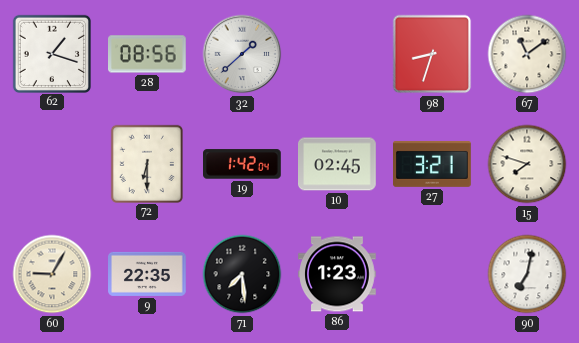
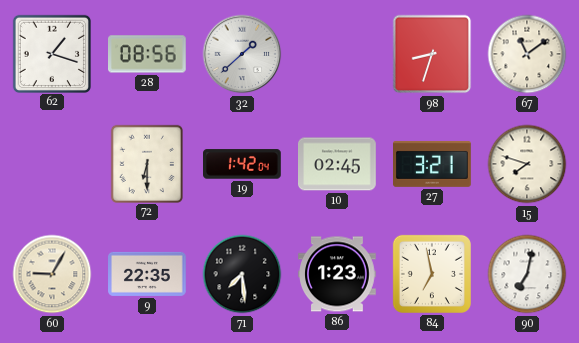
84: none -> 6:58 (432, 274)
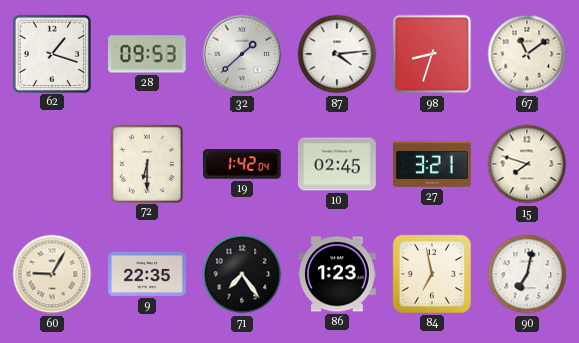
28: 08:56 -> 09:53 (148, 54)
87: none -> 4:14 (337, 54)
71: 7:29 -> 7:24 (242, 274)
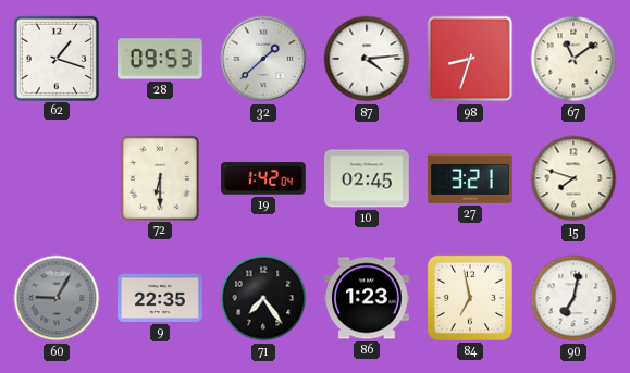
60 dial: cream -> grey (57, 298)
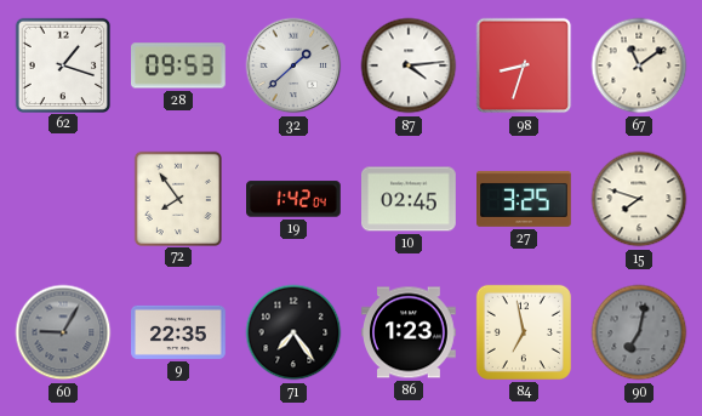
72: 6:30 -> 7:54 (178, 198)
27: 3:21 -> 3:25 (525, 199)
90 dial: white -> grey (639, 332)
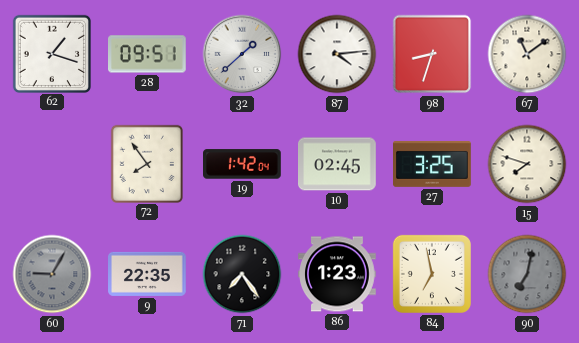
28: 09:53 -> 09:51 (148, 54)
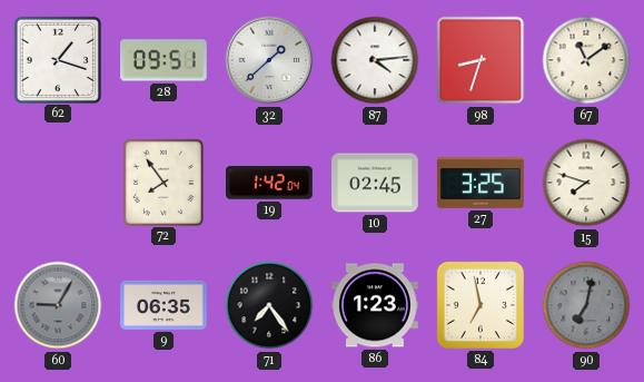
9: 22:35 -> 06:35 (164, 305)
